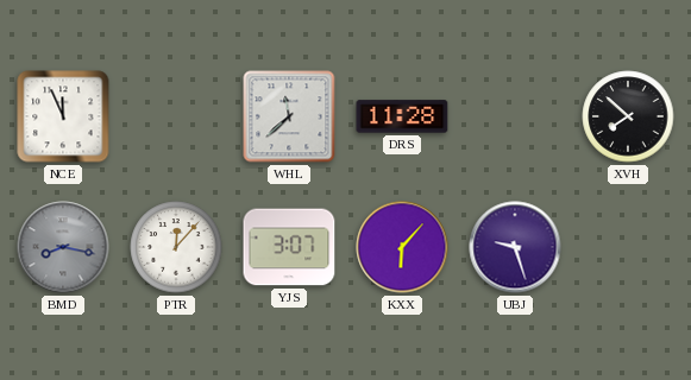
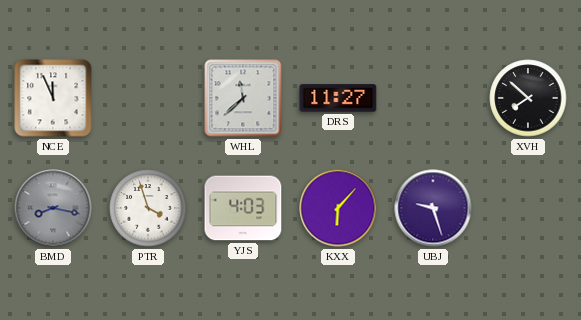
DRS: 11:28 -> 11:27 (338, 98)
PTR: 12:07 -> 3:57 (148, 208)
YJS: 3:07 -> 4:03 (243, 208)
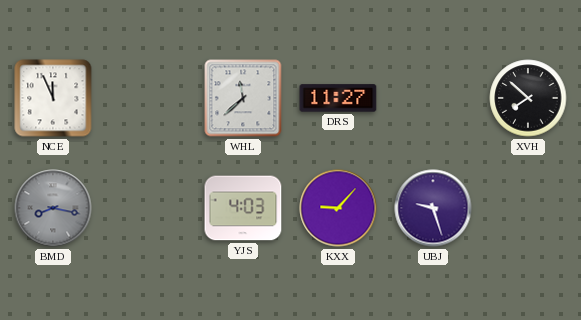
PTR: 3:57 -> none (148, 208)
KXX: 6:07 -> 9:07 (338, 208)
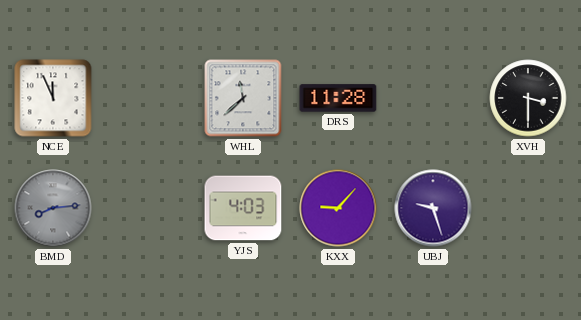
DRS: 11:27 -> 11:28 (338, 98)
XVH: 7:52 -> 3:30 (528, 98)
BMD: 8:17 -> 8:14 (53, 208)
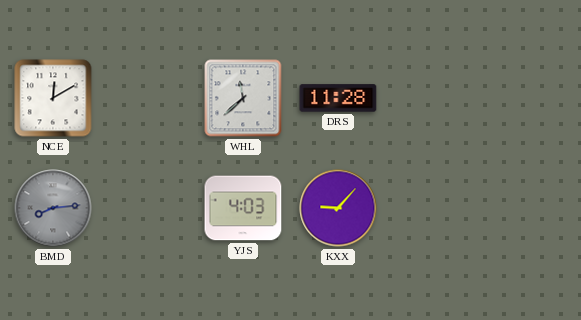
NCE: 11:56 -> 12:10 (53, 98)
XVH: 3:30 -> none (528, 98)
UBJ: 9:27 -> none (433, 208)
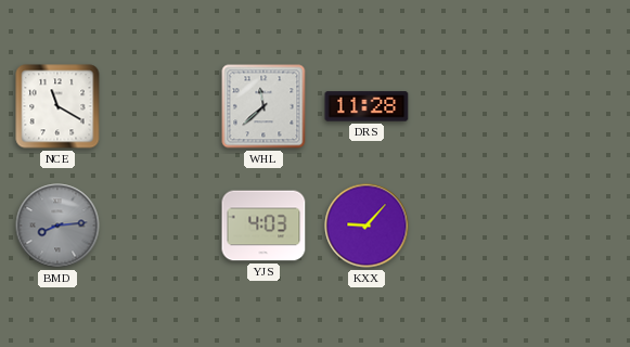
NCE: 12:10 -> 11:20 (57, 106)
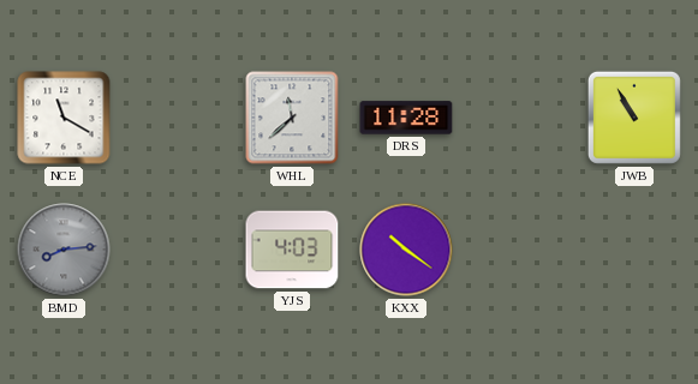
JWB: none -> 10:55 (634, 118)
KXX: 9:07 -> 10:21 (406, 250)
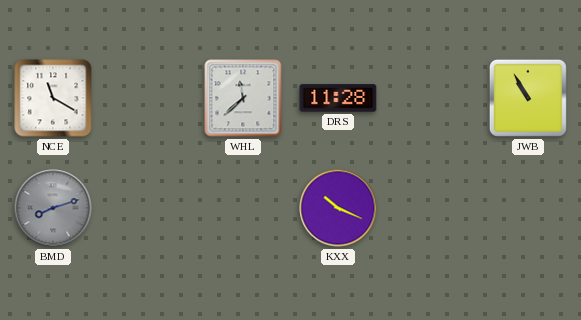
BMD: 8:14 -> 8:12 (53, 208)
YJS: 4:03 -> none (292, 250)
KXX: 10:21 -> 10:19 (338, 208)
